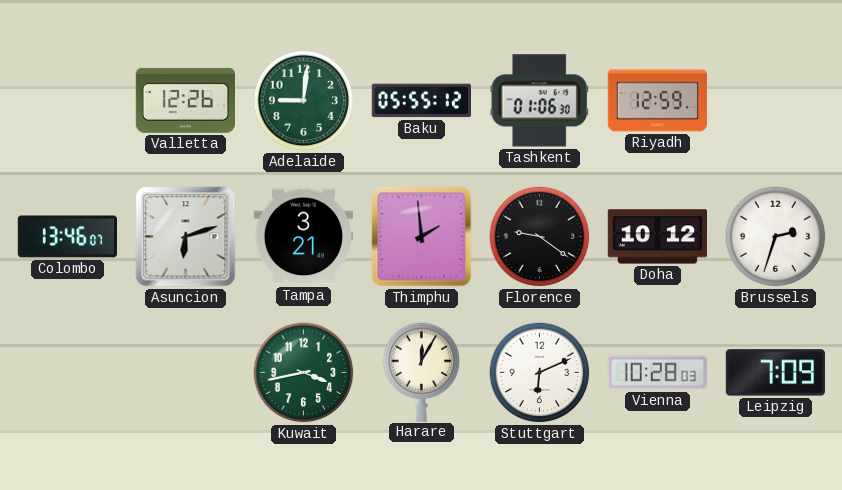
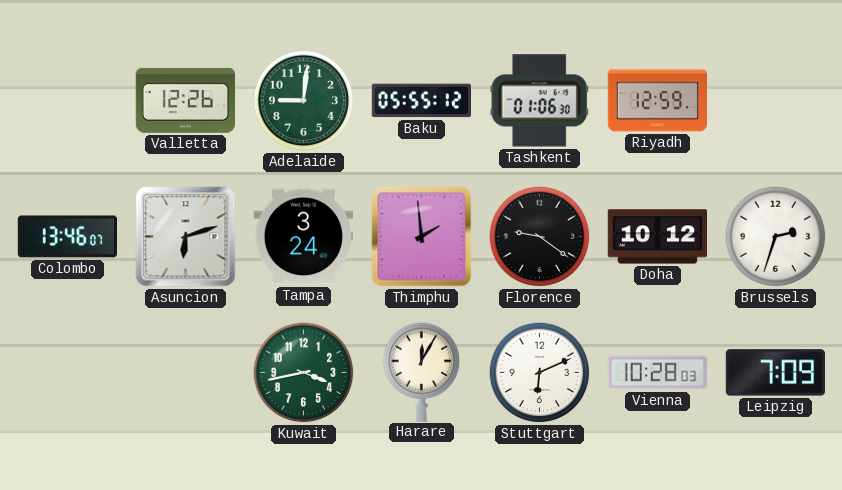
Tampa: 3:21 -> 3:24 (303, 237)
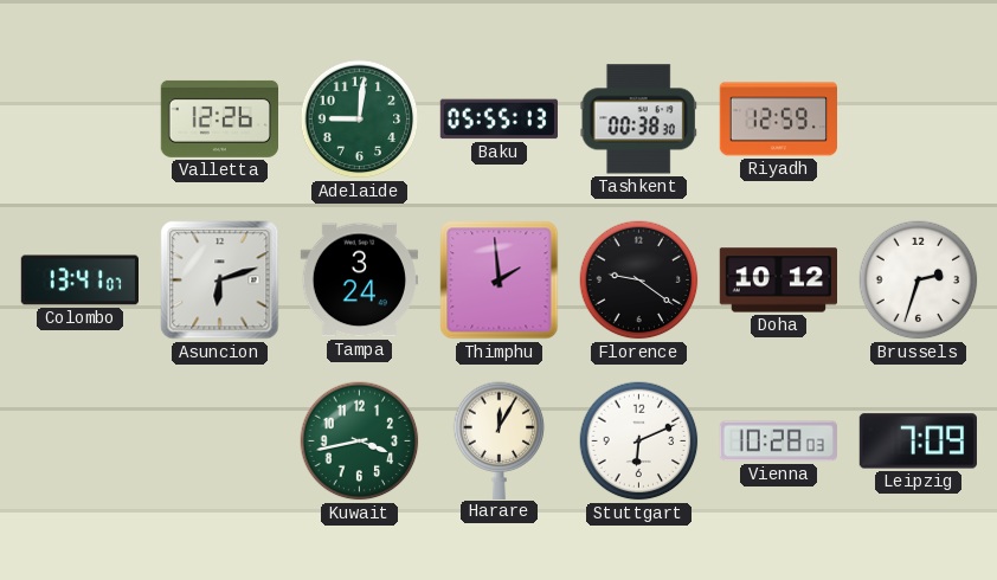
Baku: 05:55:12 -> 05:55:13 (498, 120)
Tashkent: 01:06 -> 00:38 (638, 120)
Colombo: 13:46 -> 13:41 (79, 281)
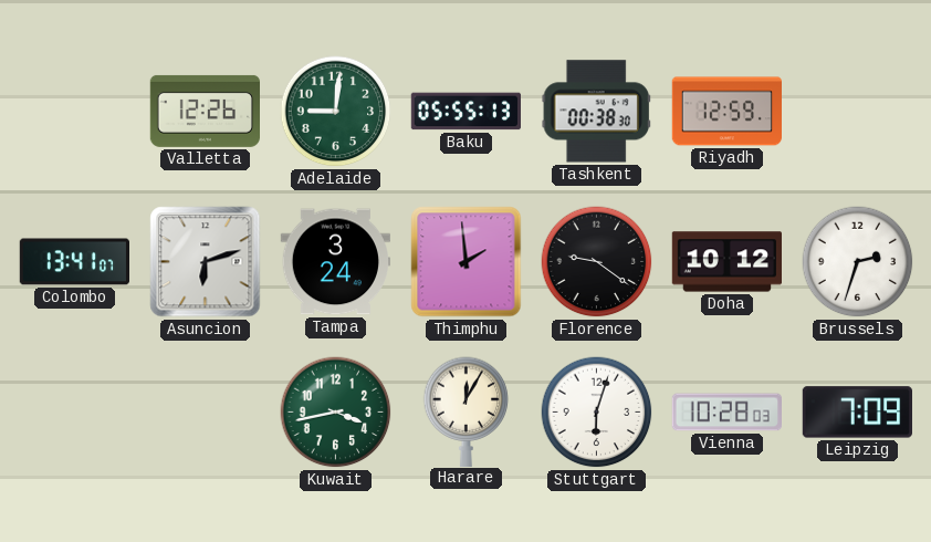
Stuttgart: 6:11 -> 6:03 (597, 413)
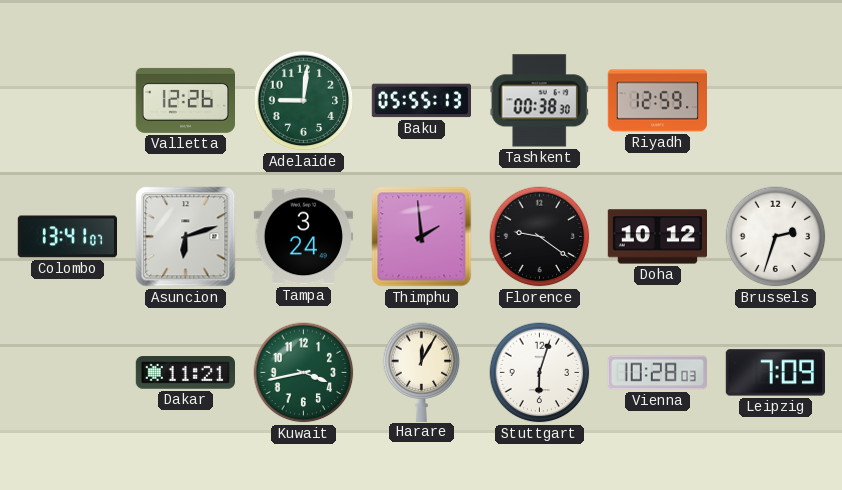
Dakar: none -> 11:21 (185, 373)
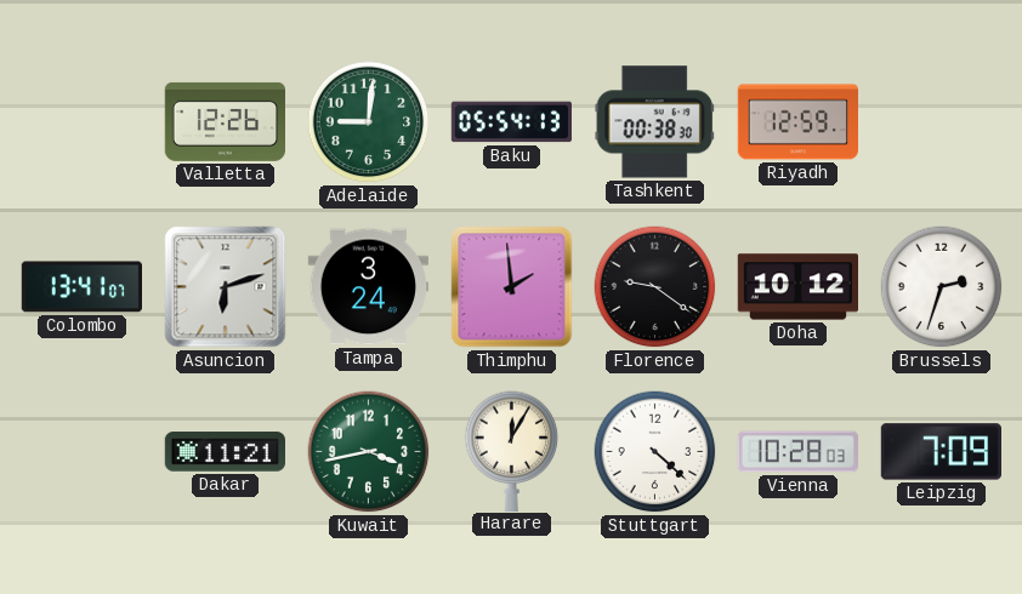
Baku: 05:55 -> 05:54 (511, 122)
Stuttgart: 6:03 -> 4:22 (655, 452)
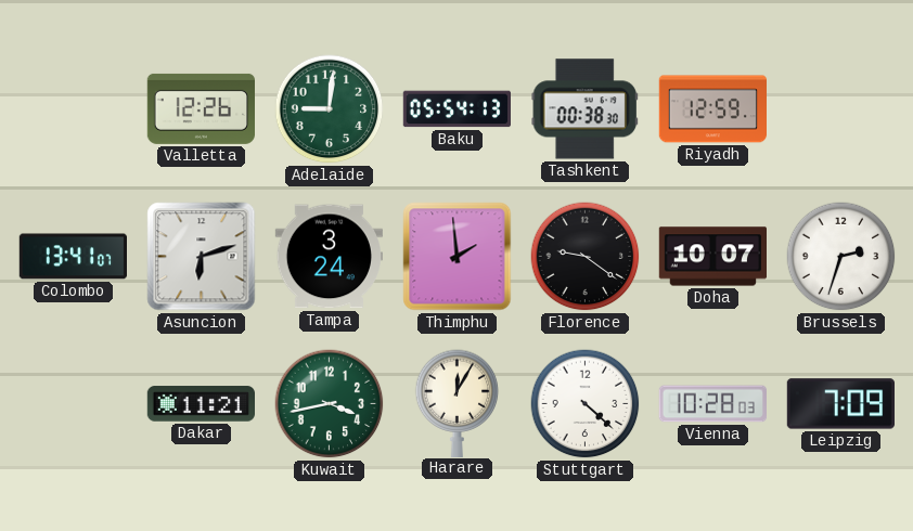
Doha: 10:12 -> 10:07 (712, 257)
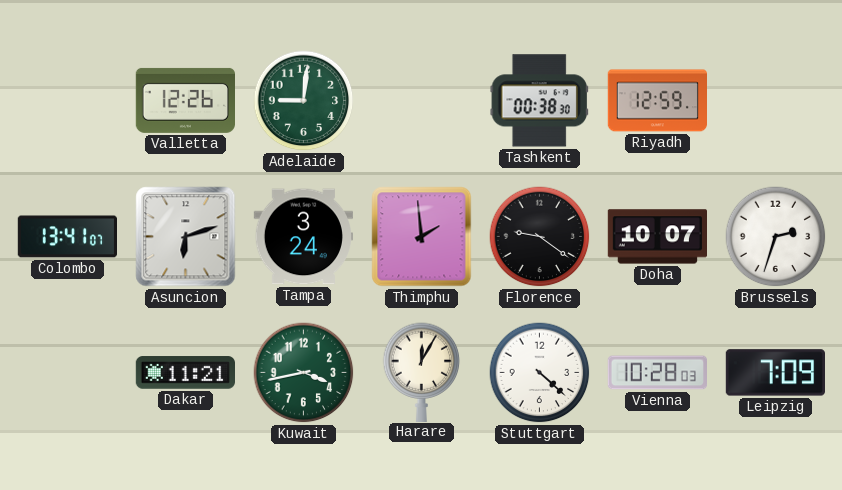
Baku: 05:54 -> none (456, 109)
